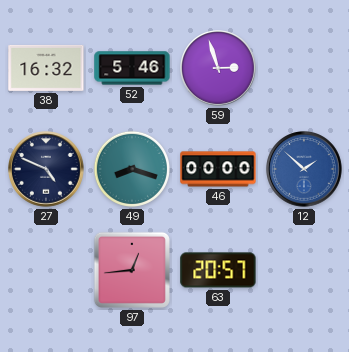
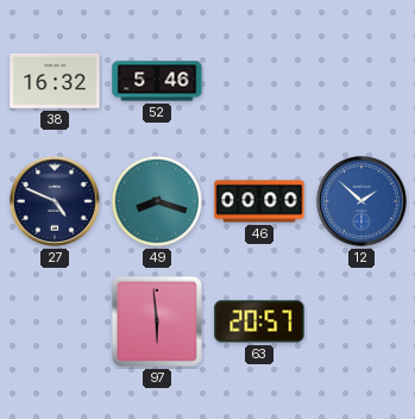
59: 2:57 -> none (218, 68)
97: 12:44 -> 5:59 (157, 321)
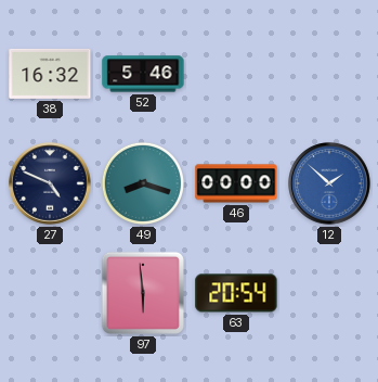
63: 20:57 -> 20:54 (236, 293)
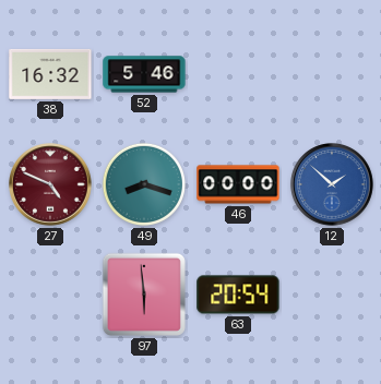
27 dial: navy -> burgundy (50, 184)
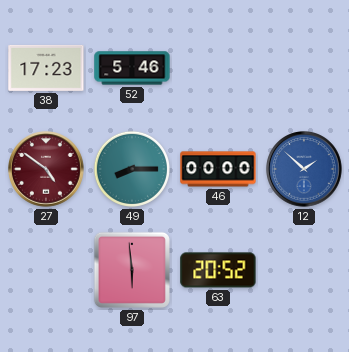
38: 16:32 -> 17:23 (46, 68)
27: 4:49 -> 4:51 (46, 169)
49: 8:18 -> 8:15 (132, 169)
63: 20:54 -> 20:52 (218, 270)
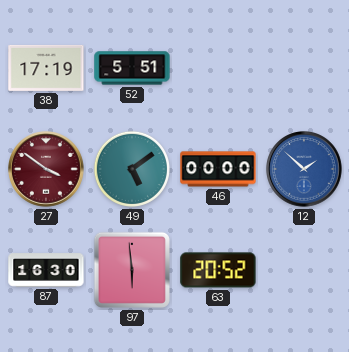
38: 17:23 -> 17:19 (46, 68)
52: 5:46 -> 5:51 (132, 68)
27: 4:51 -> 3:51 (46, 169)
49: 8:15 -> 5:09 (132, 169)
87: none -> 16:30 (46, 270)
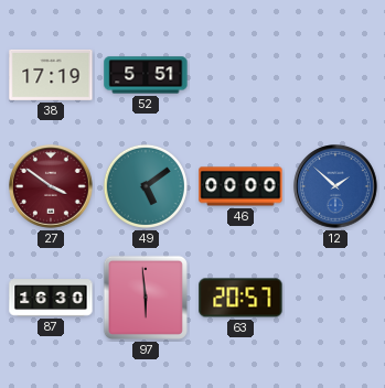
63: 20:52 -> 20:57 (240, 298)
